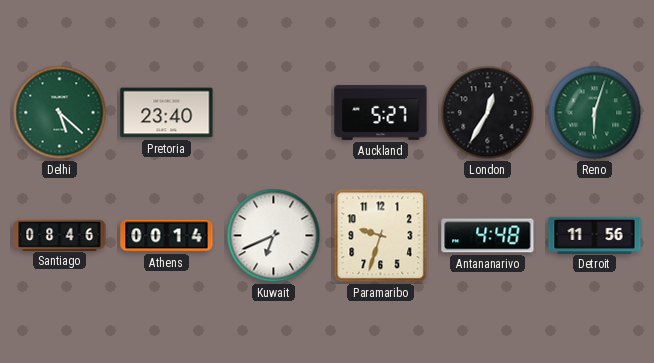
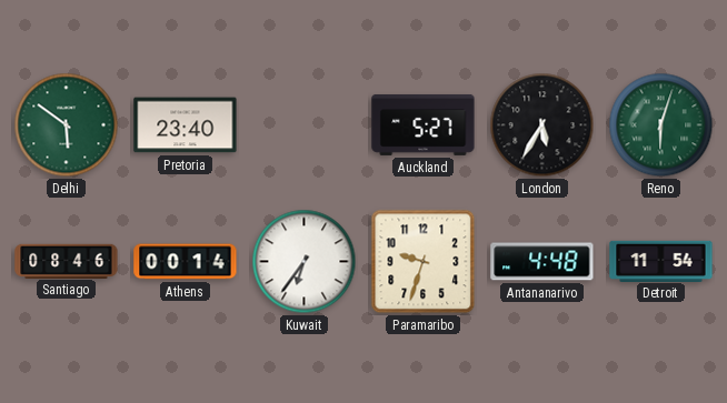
Delhi: 5:22 -> 5:51 (67, 125)
London: 12:35 -> 5:35 (542, 125)
Kuwait: 6:41 -> 6:36 (305, 262)
Detroit: 11:56 -> 11:54 (661, 261)
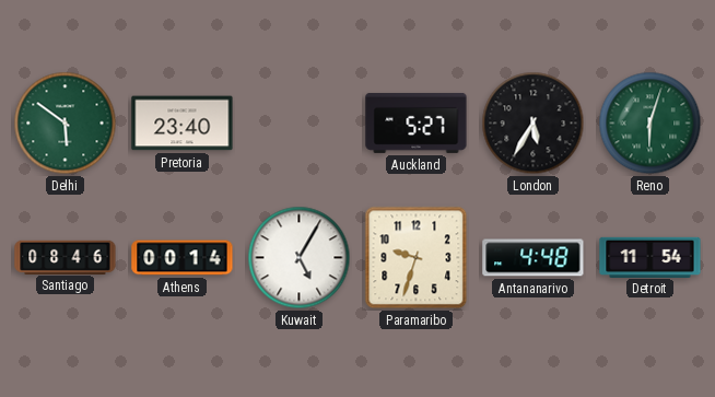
Kuwait: 6:36 -> 5:05 (300, 258)
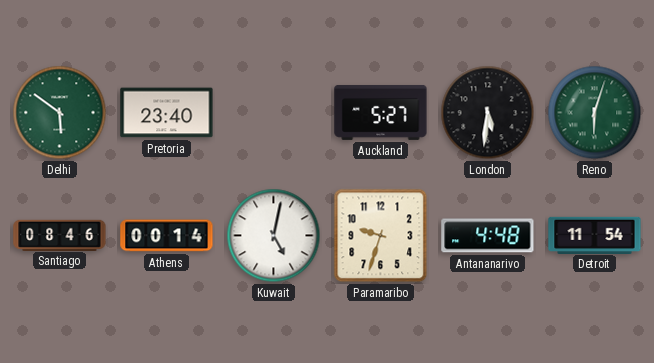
London: 5:35 -> 5:31 (488, 113)
Kuwait: 5:05 -> 5:02 (274, 236)
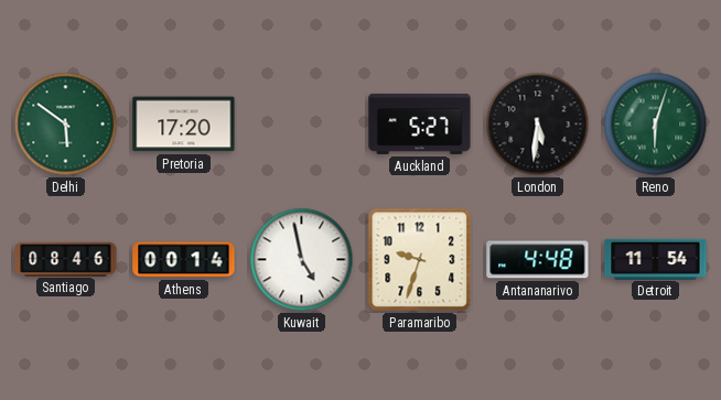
Pretoria: 23:40 -> 17:20 (184, 125)
Kuwait: 5:02 -> 4:58 (302, 260)
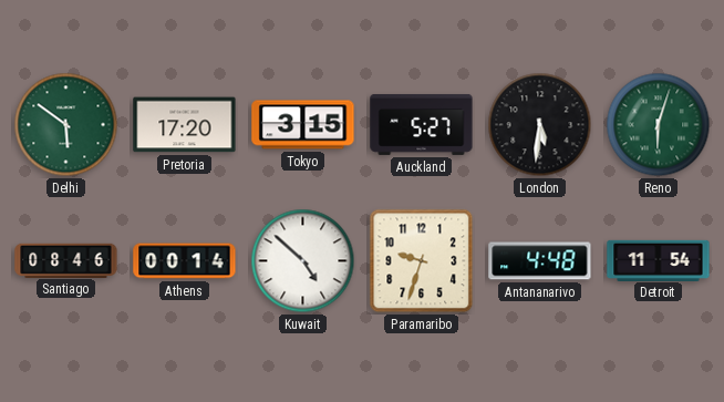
Tokyo: none -> 3:15 (303, 125)
Kuwait: 4:58 -> 4:52 (303, 261)
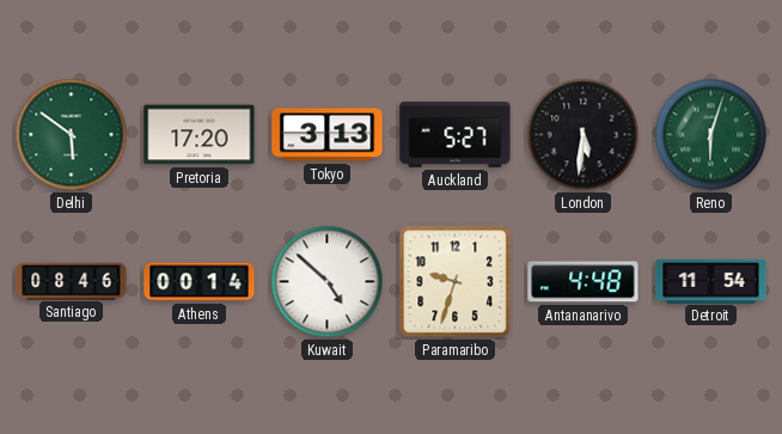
Tokyo: 3:15 -> 3:13 (328, 135)
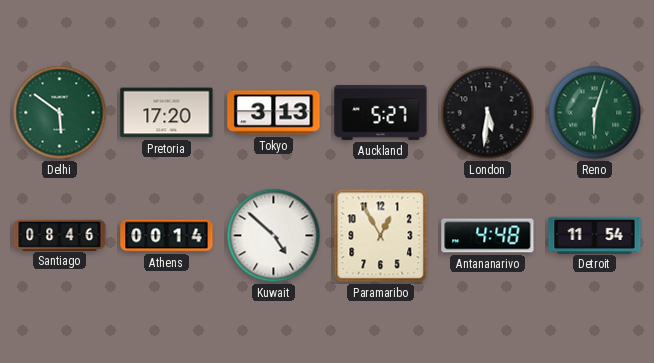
Paramaribo: 9:33 -> 12:55 (381, 236)
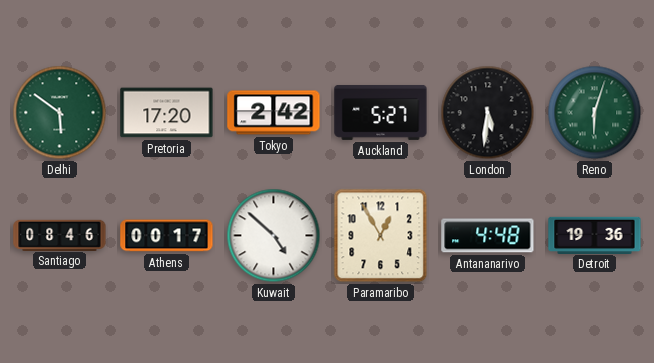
Tokyo: 3:13 -> 2:42 (274, 113)
Athens: 00:14 -> 00:17 (167, 236)
Detroit: 11:54 -> 19:36 (595, 235)
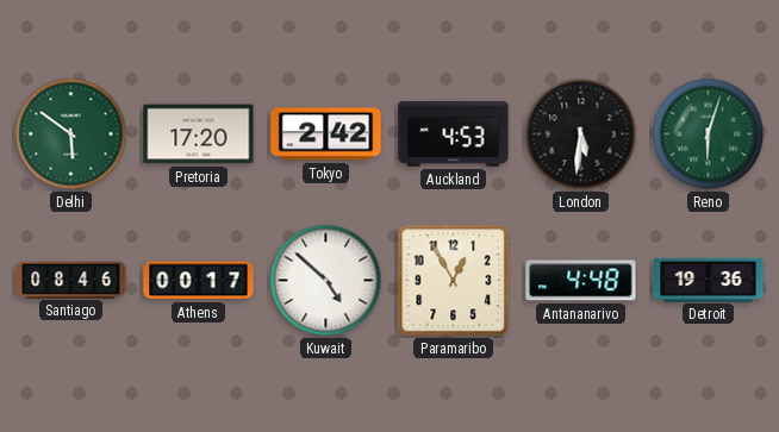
Auckland: 5:27 -> 4:53 (454, 133)
